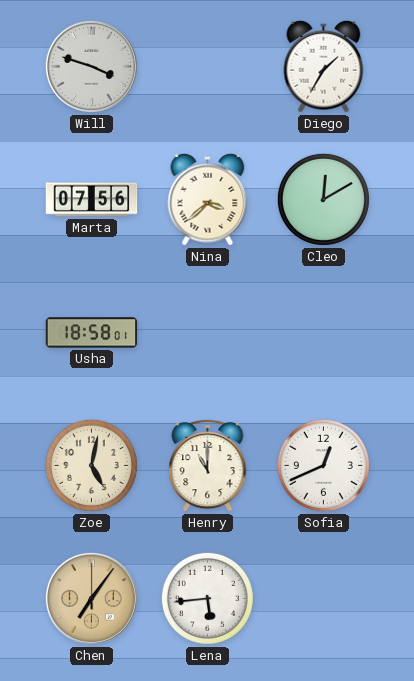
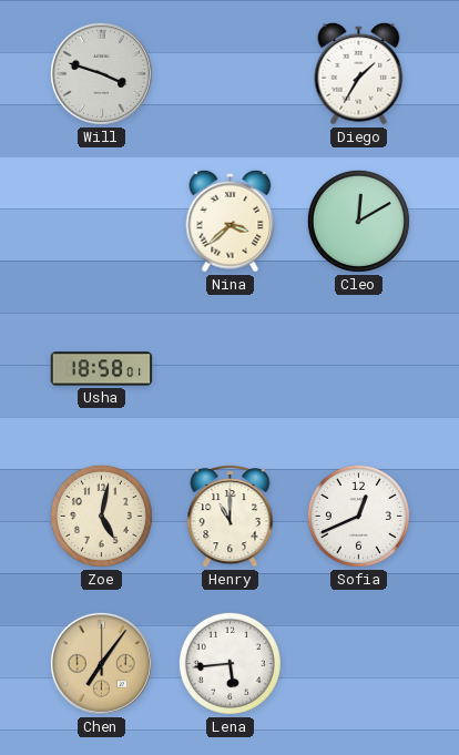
Marta: 07:56 -> none (92, 200)
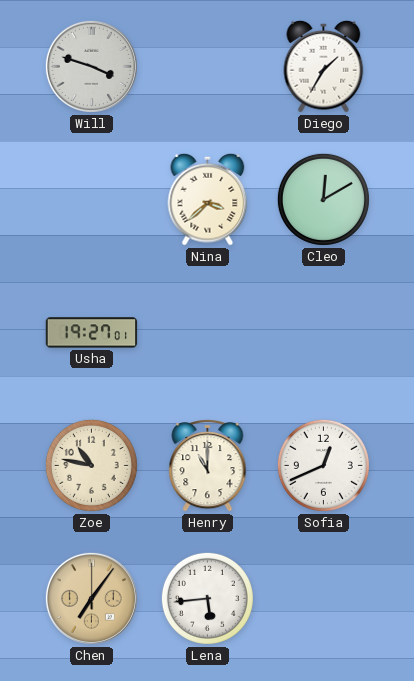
Usha: 18:58 -> 19:27 (92, 333)
Zoe: 5:02 -> 10:47 (91, 465)
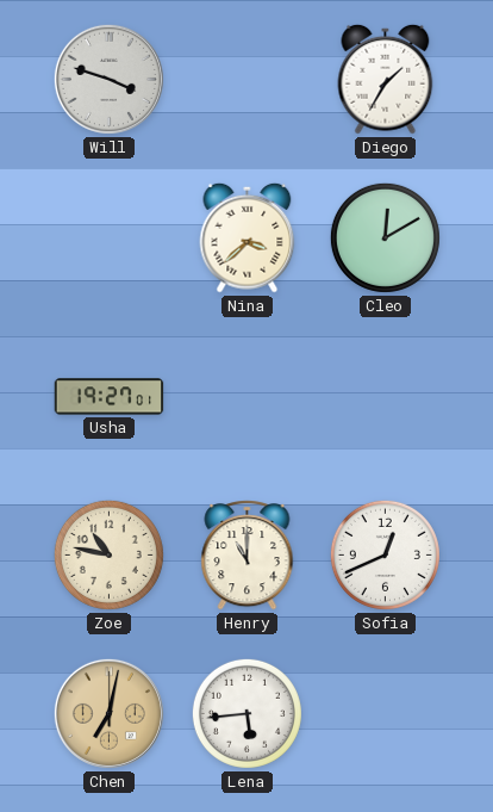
Chen: 7:06 -> 7:02 (108, 713)
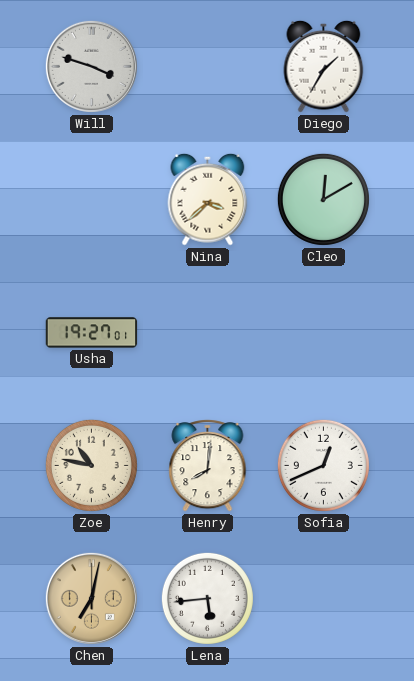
Henry: 11:00 -> 8:01 (208, 465)
